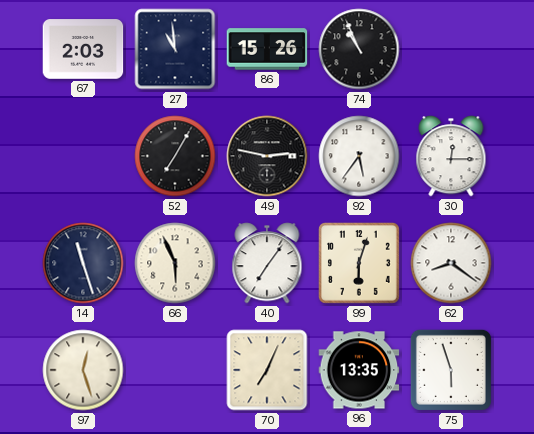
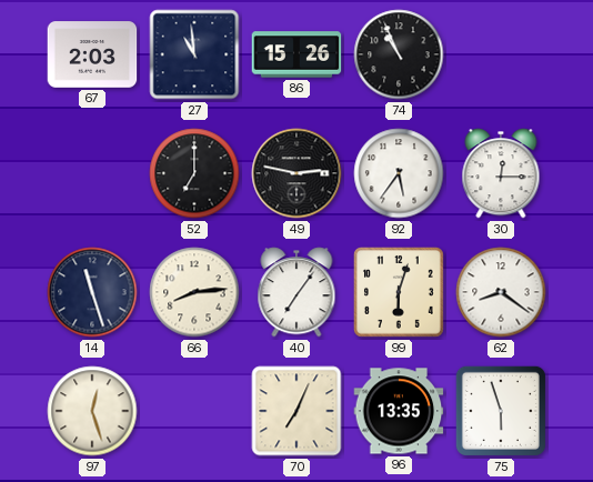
52: 7:05 -> 7:00 (194, 173)
66: 5:56 -> 8:14 (194, 292)
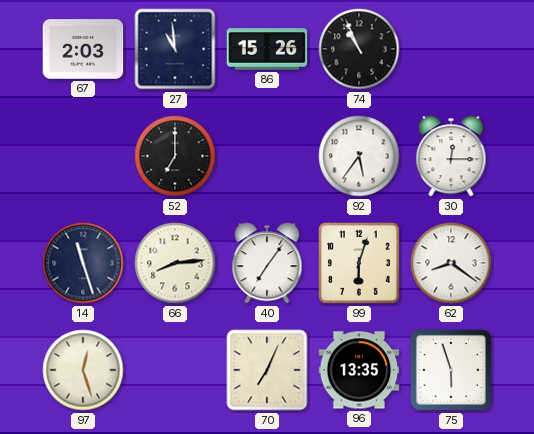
49: 2:47 -> none (296, 173)
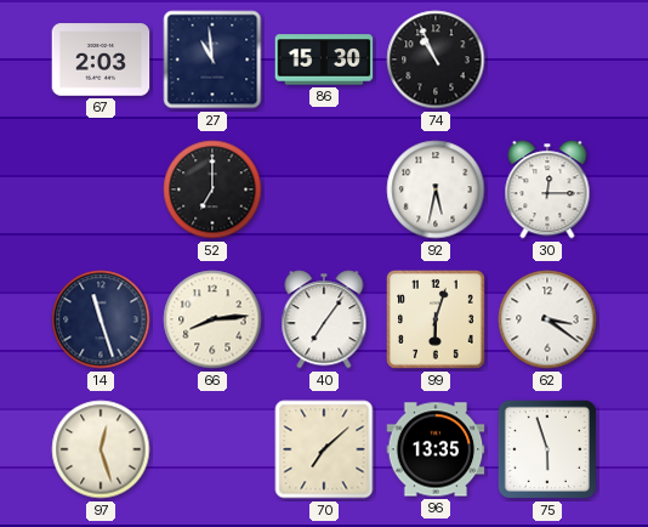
86: 15:26 -> 15:30 (324, 59)
92: 5:36 -> 5:32 (436, 189)
62: 8:21 -> 3:21 (547, 319)
70: 7:04 -> 7:08 (324, 449)
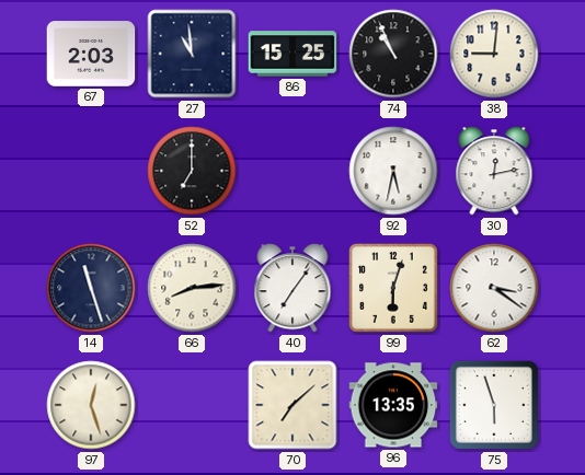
86: 15:30 -> 15:25 (292, 54)
38: none -> 9:01 (494, 54)
30: 12:15 -> 12:13 (494, 171)
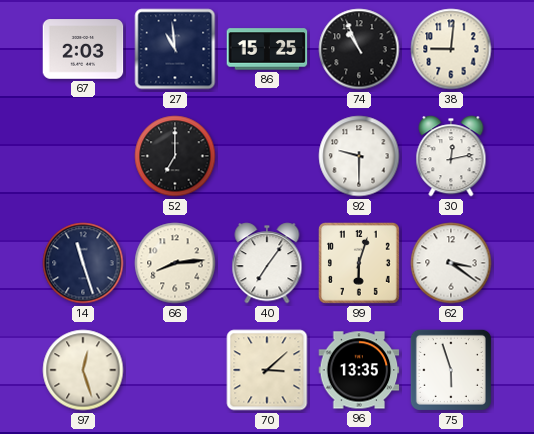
92: 5:32 -> 9:30 (359, 156)
70: 7:08 -> 3:08 (267, 370)
